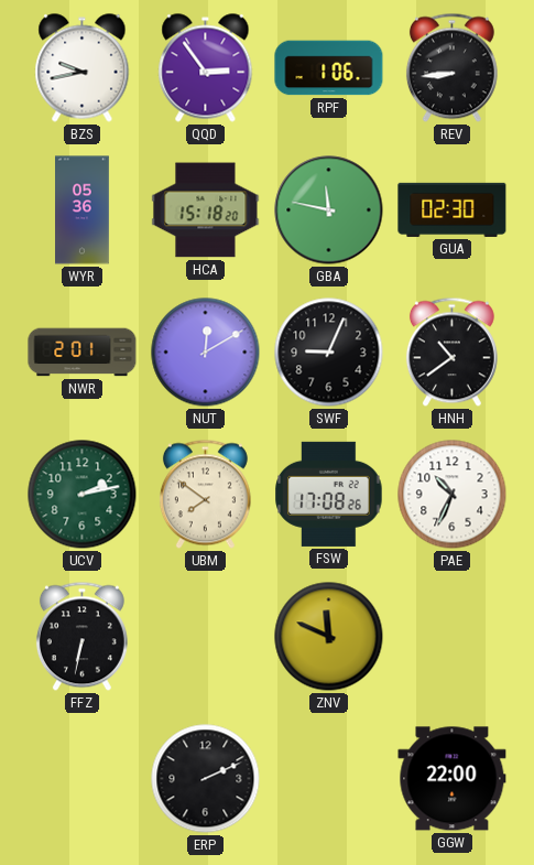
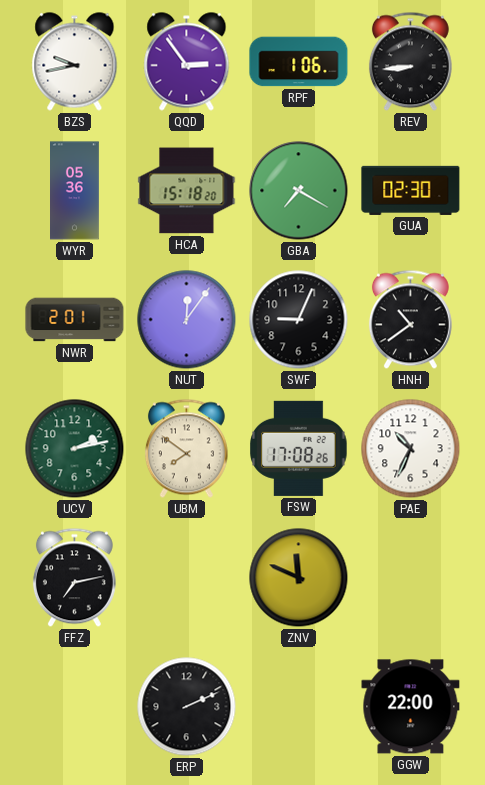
GBA: 11:47 -> 7:20 (299, 191)
NUT: 12:10 -> 12:06 (187, 320)
FFZ: 6:32 -> 7:13 (74, 578)
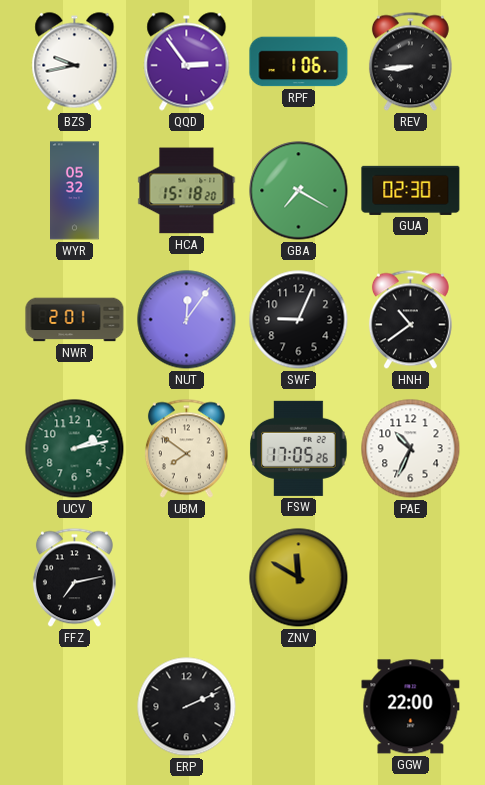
WYR: 05:36 -> 05:32 (75, 191)
FSW: 17:08 -> 17:05 (299, 448)
ZNV: 11:49 -> 11:50 (299, 578)
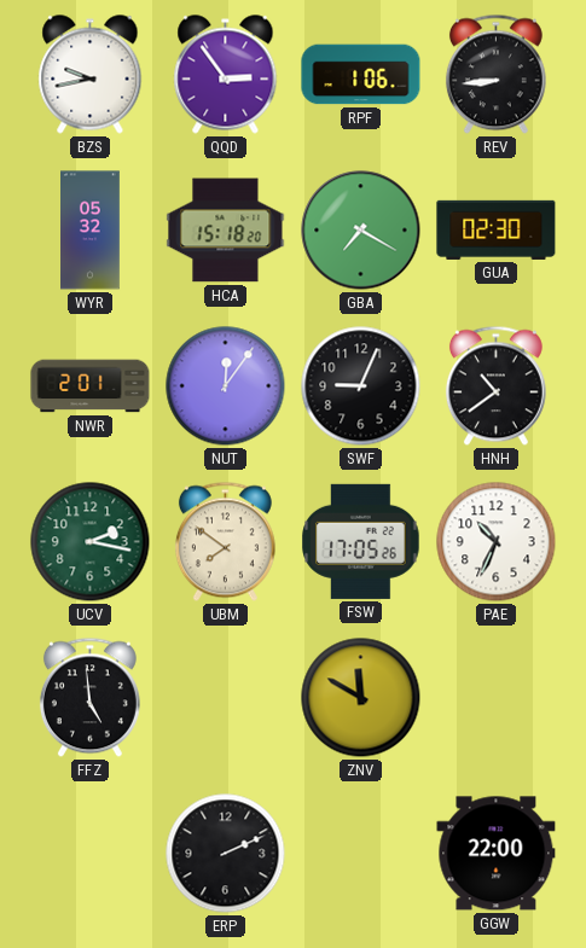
UCV: 2:13 -> 2:17 (91, 542)
FFZ: 7:13 -> 4:59 (89, 698)
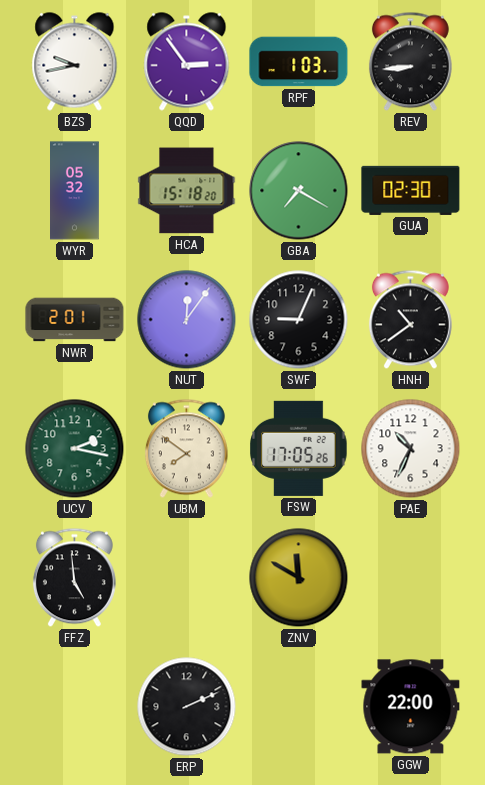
RPF: 1:06 -> 1:03 (299, 62)
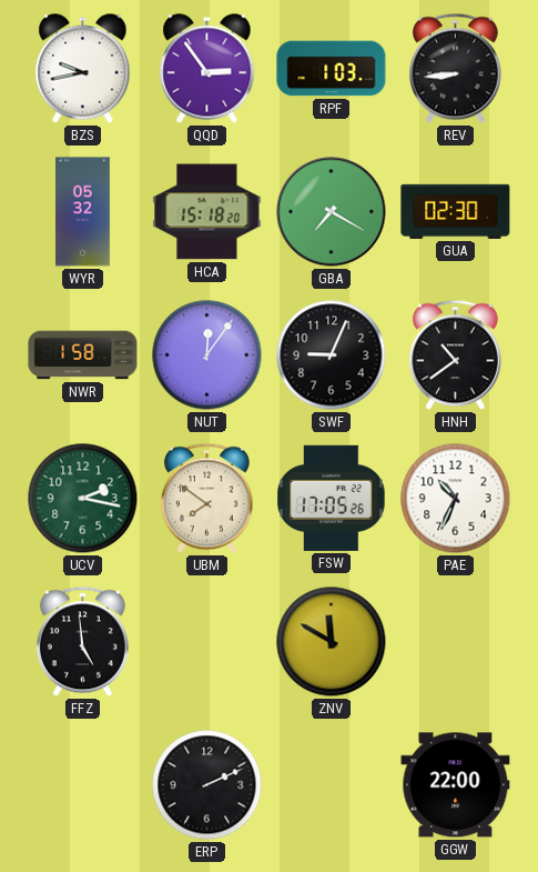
NWR: 2:01 -> 1:58 (83, 355)
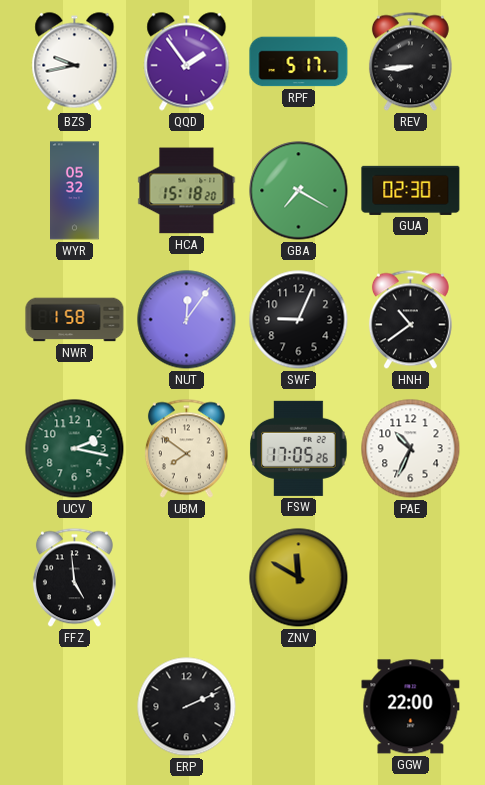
QQD: 2:54 -> 1:54 (187, 62)
RPF: 1:03 -> 5:17 (299, 62)
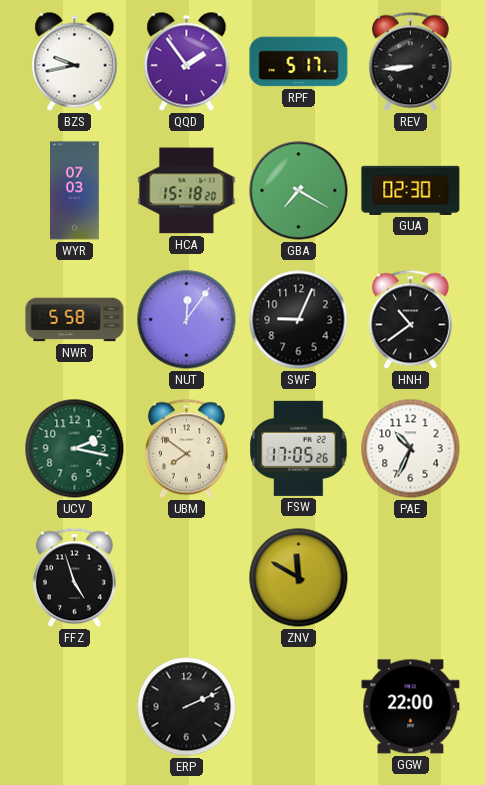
WYR: 05:32 -> 07:03 (75, 191)
NWR: 1:58 -> 5:58 (75, 320)
FFZ: 4:59 -> 4:57 (74, 578)
